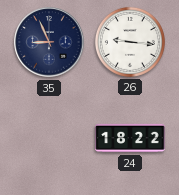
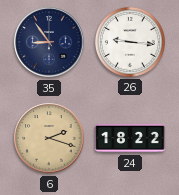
35: 8:56 -> 8:54 (49, 42)
6: none -> 2:18 (49, 138)
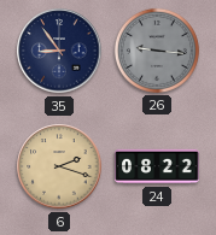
26 dial: white -> grey (157, 51)
24: 18:22 -> 08:22 (157, 166)
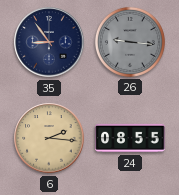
6: 2:18 -> 2:16 (49, 138)
24: 08:22 -> 08:55 (130, 138)
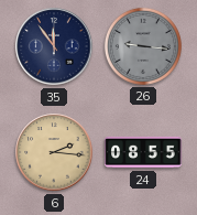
35: 8:54 -> 11:54 (54, 46)
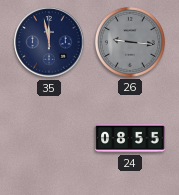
35: 11:54 -> 11:58 (49, 42)
6: 2:16 -> none (54, 152)
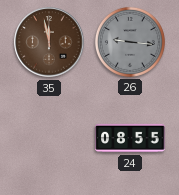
35 dial: navy -> brown (49, 42)
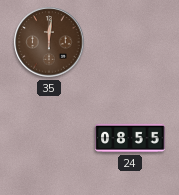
35: 11:58 -> 12:01 (49, 42)
26: 9:16 -> none (130, 42)
